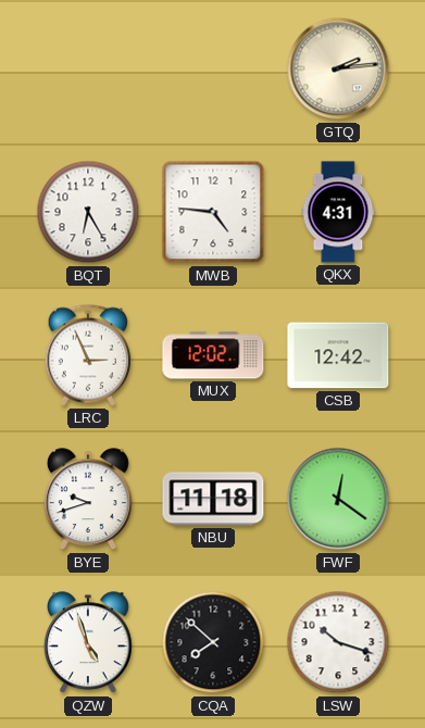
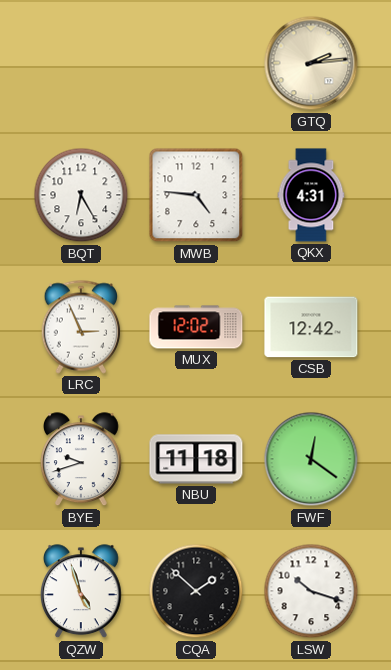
CQA: 7:52 -> 1:52 (196, 591)
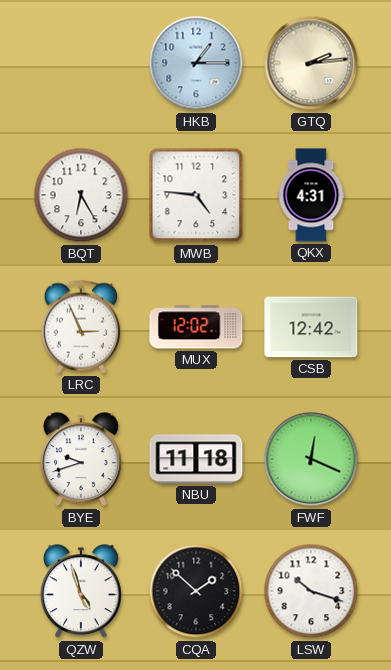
HKB: none -> 1:15 (196, 63)
FWF: 12:21 -> 12:19 (311, 459)
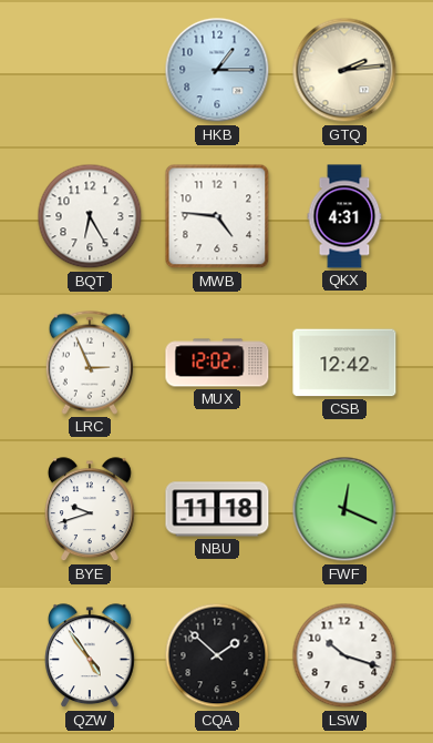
QZW: 4:57 -> 4:54 (90, 657)
